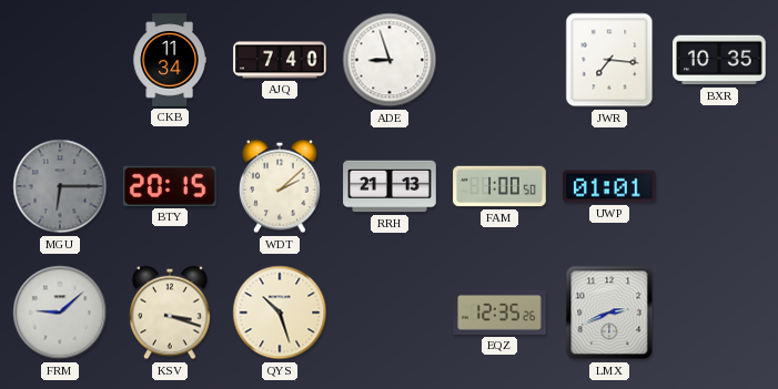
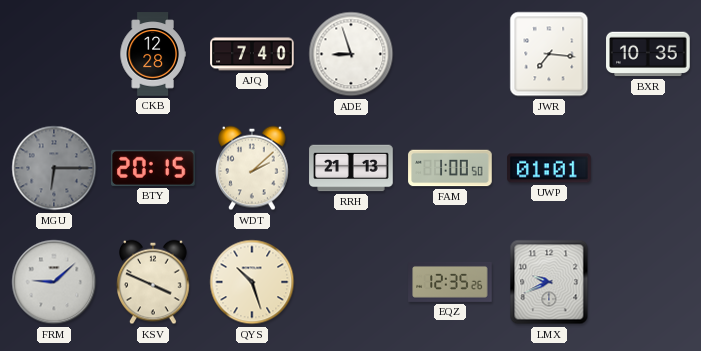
CKB: 11:34 -> 12:28 (153, 54)
KSV: 3:18 -> 3:49 (153, 282)
LMX: 2:41 -> 9:41 (549, 282)
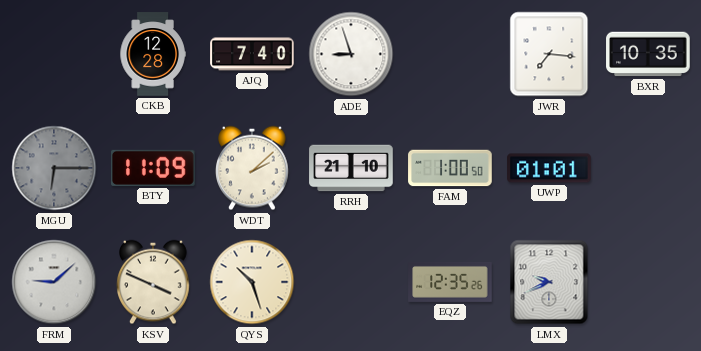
BTY: 20:15 -> 11:09 (153, 168)
RRH: 21:13 -> 21:10 (351, 168)
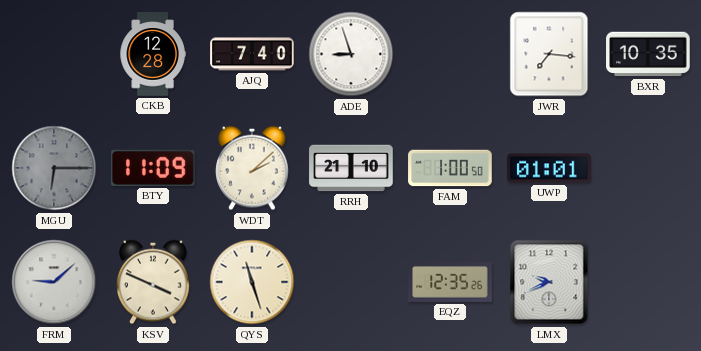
QYS: 10:27 -> 11:27 (252, 282)
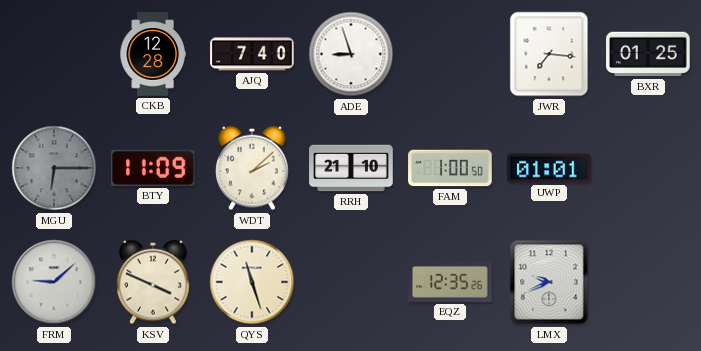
BXR: 10:35 -> 01:25 (648, 54)
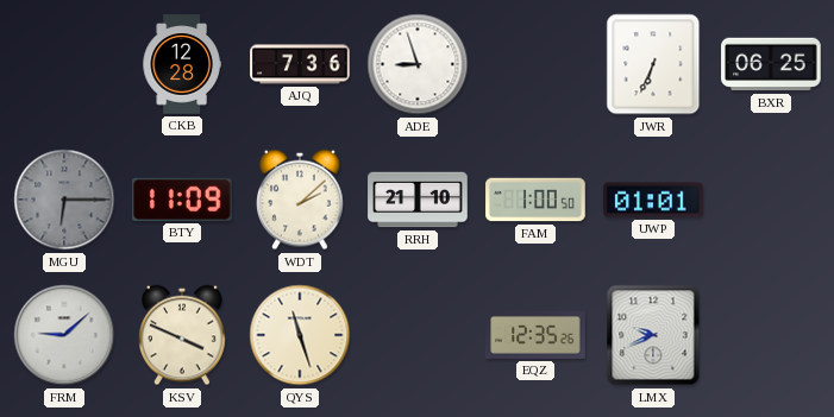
AJQ: 7:40 -> 7:36 (300, 64)
JWR: 7:16 -> 6:34 (653, 64)
BXR: 01:25 -> 06:25 (771, 64)
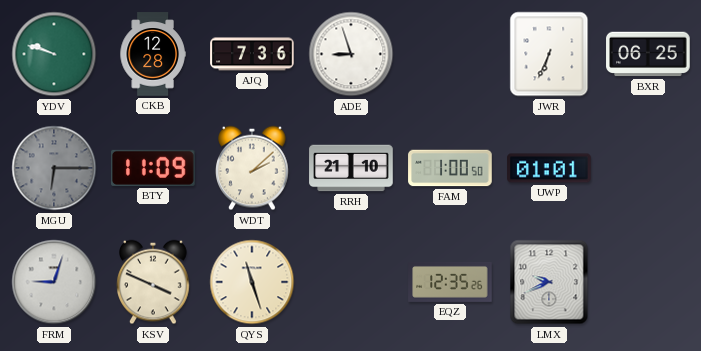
YDV: none -> 9:48 (54, 54)
FRM: 9:08 -> 9:03 (54, 282)
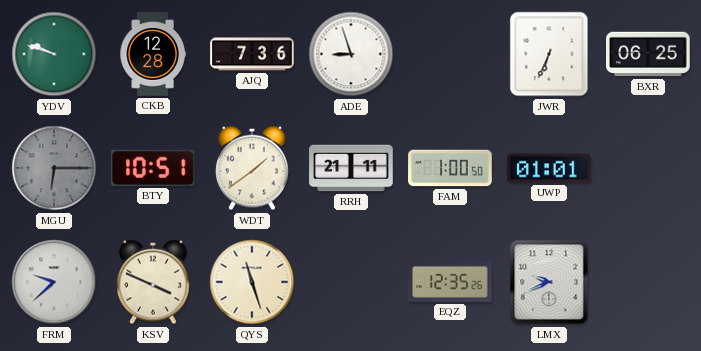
BTY: 11:09 -> 10:51 (153, 168)
WDT: 2:08 -> 1:39 (252, 168)
RRH: 21:10 -> 21:11 (351, 168)
FRM: 9:03 -> 9:38 (54, 282)
